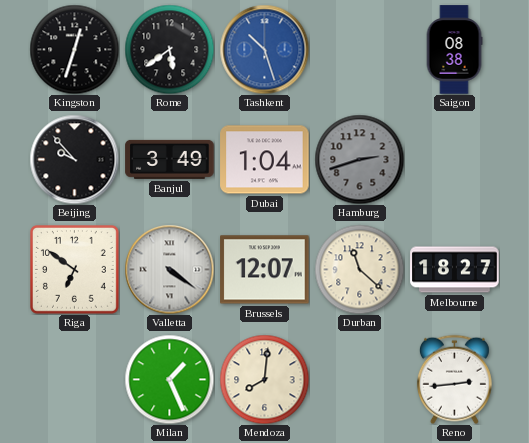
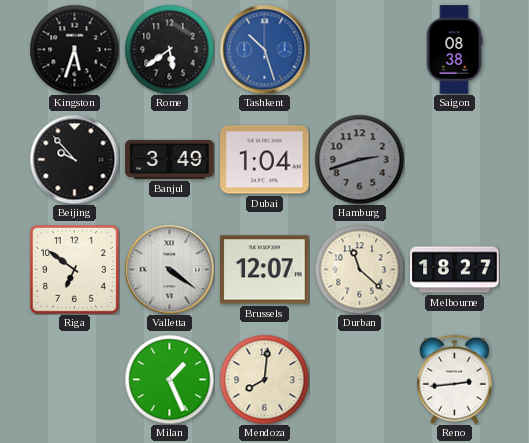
Kingston: 12:33 -> 5:33 (74, 49)
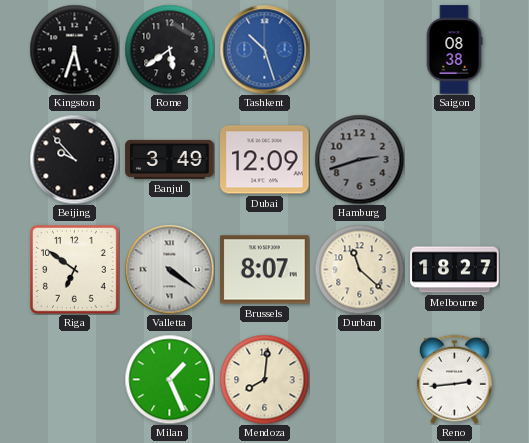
Dubai: 1:04 -> 12:09 (265, 160)
Brussels: 12:07 -> 8:07 (265, 270)
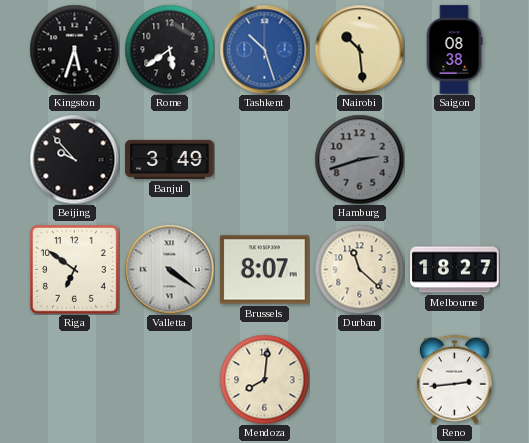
Nairobi: none -> 10:29 (359, 49)
Dubai: 12:09 -> none (265, 160)
Milan: 1:26 -> none (169, 379)
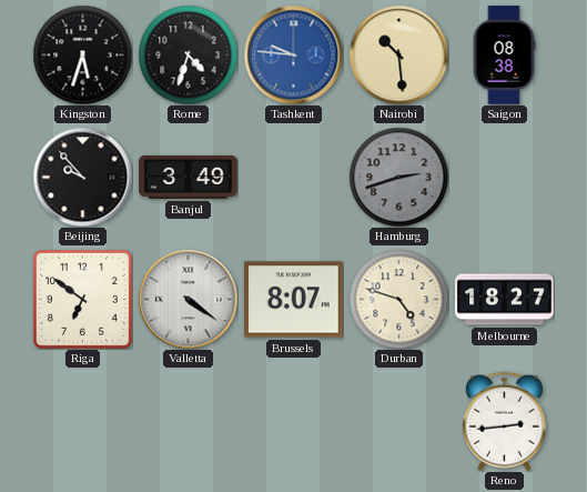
Rome: 5:39 -> 4:33 (188, 54)
Tashkent: 10:27 -> 9:46 (293, 54)
Durban: 11:22 -> 4:48 (398, 299)
Mendoza: 8:01 -> none (264, 379)
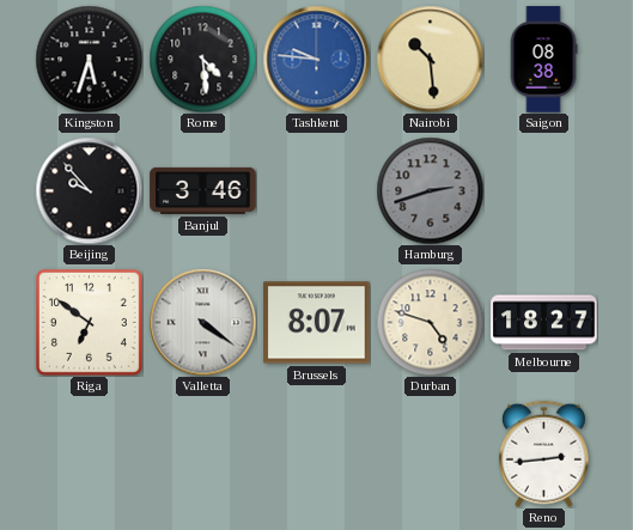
Rome: 4:33 -> 4:29 (202, 59)
Banjul: 3:49 -> 3:46 (203, 190)
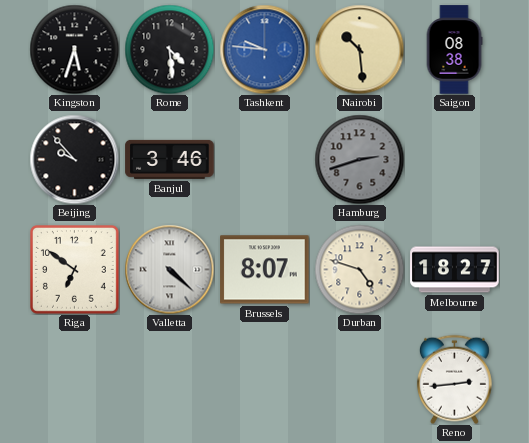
Valletta: 4:21 -> 4:22 (169, 269)
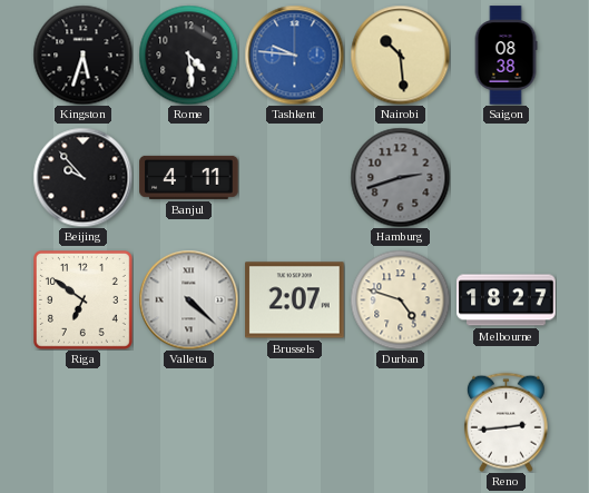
Banjul: 3:46 -> 4:11 (189, 177)
Brussels: 8:07 -> 2:07 (295, 300)
